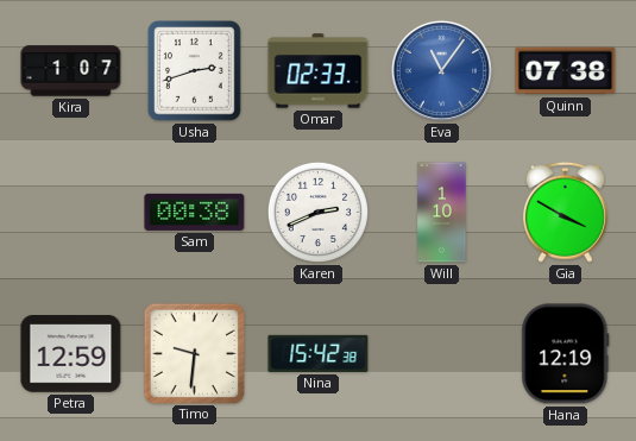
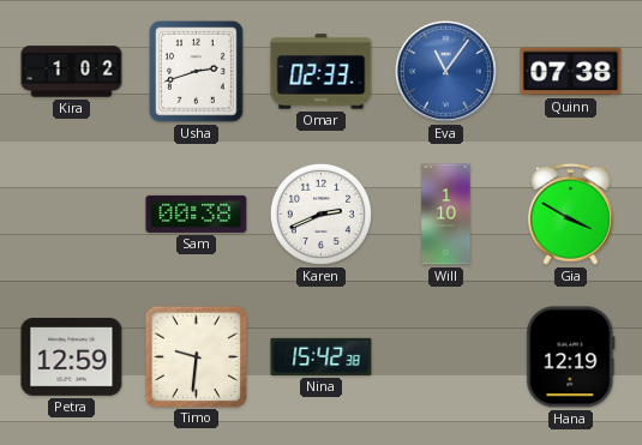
Kira: 1:07 -> 1:02 (72, 72)
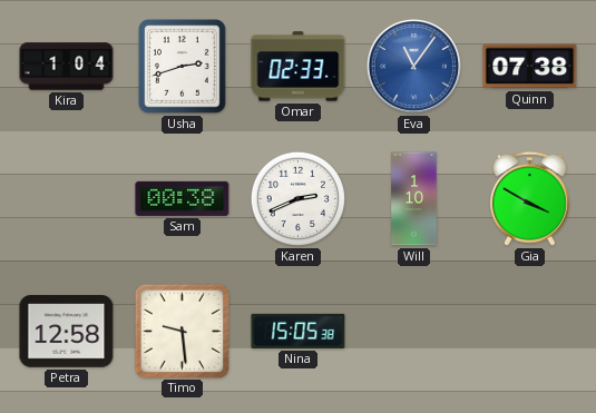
Kira: 1:02 -> 1:04 (67, 67)
Petra: 12:59 -> 12:58 (67, 332)
Timo: 9:31 -> 9:29 (182, 331)
Nina: 15:42 -> 15:05 (299, 331)
Hana: 12:19 -> none (571, 357)
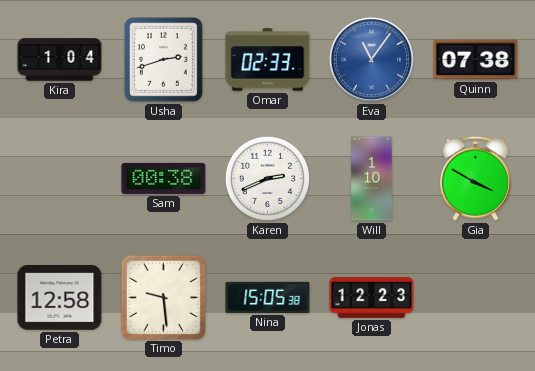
Jonas: none -> 12:23 (372, 298)
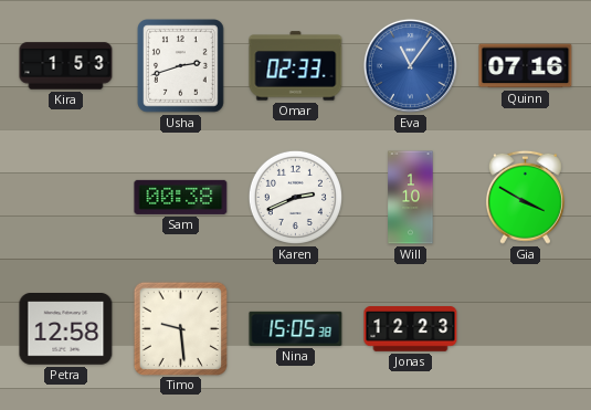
Kira: 1:04 -> 1:53 (66, 66)
Quinn: 07:38 -> 07:16 (526, 66)
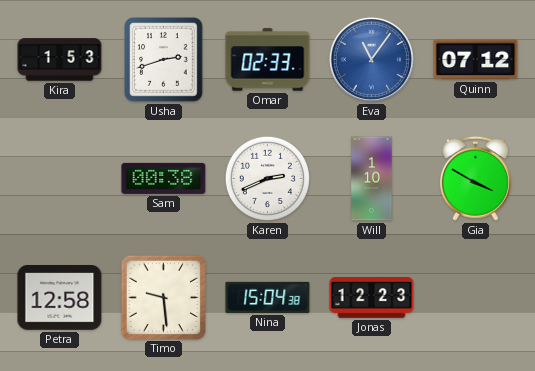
Quinn: 07:16 -> 07:12 (476, 60)
Nina: 15:05 -> 15:04 (268, 297)
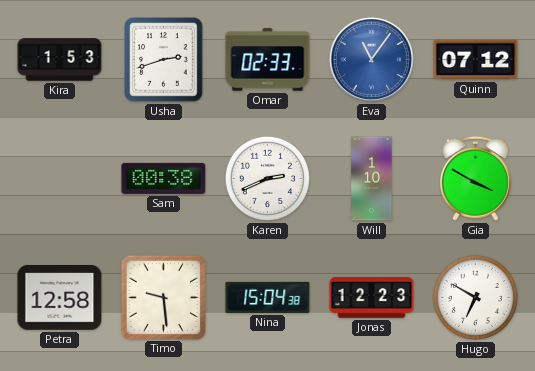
Hugo: none -> 6:50 (475, 297)
